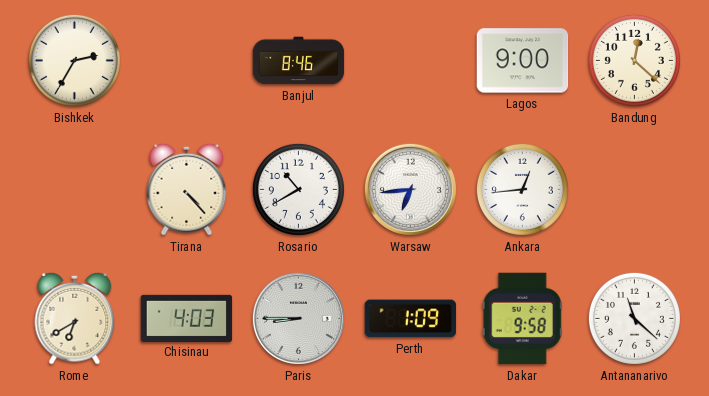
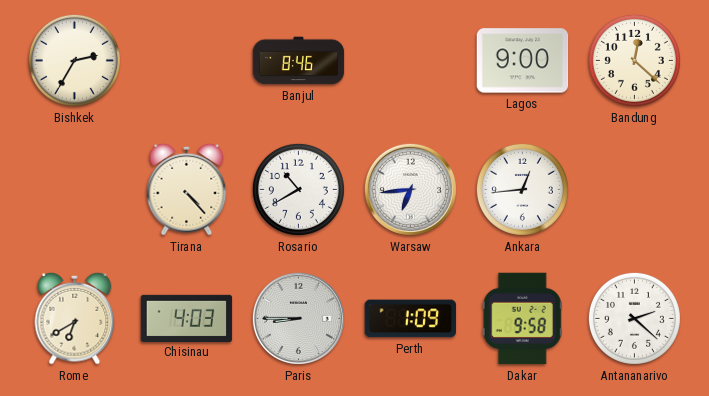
Antananarivo: 11:22 -> 2:22 (634, 318)
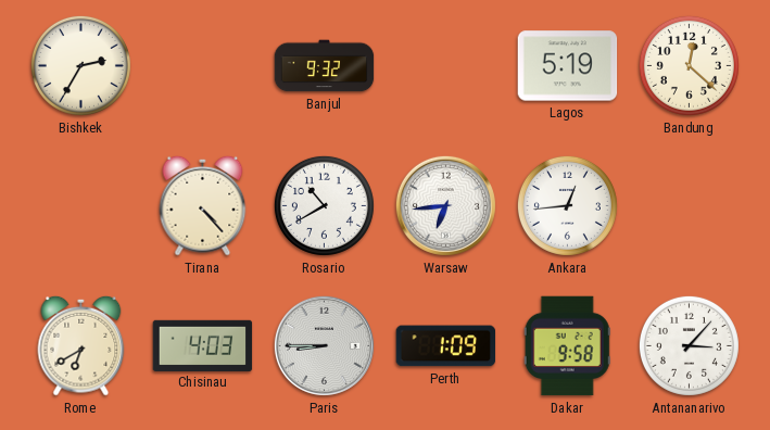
Banjul: 8:46 -> 9:32 (325, 66)
Lagos: 9:00 -> 5:19 (568, 66)
Antananarivo: 2:22 -> 3:07 (689, 345)
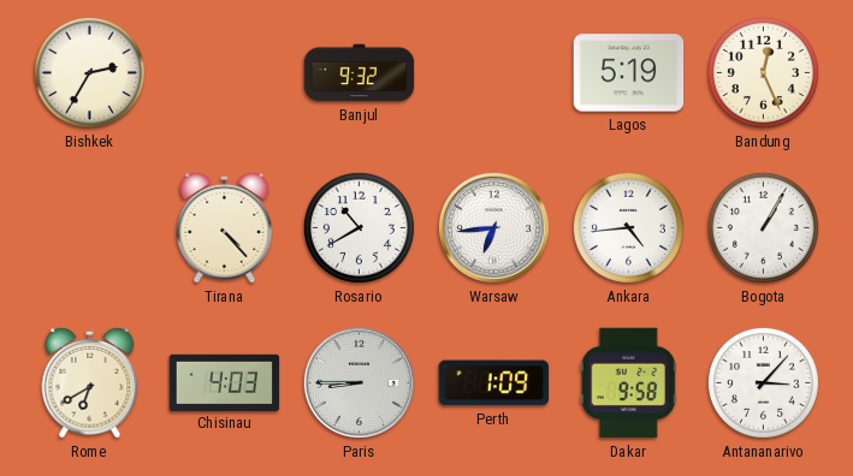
Bandung: 12:22 -> 12:26 (763, 72)
Ankara: 12:44 -> 4:44 (628, 227)
Bogota: none -> 1:05 (763, 227)
